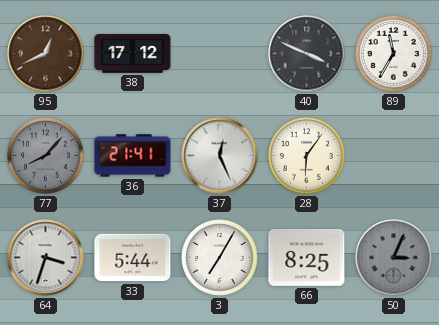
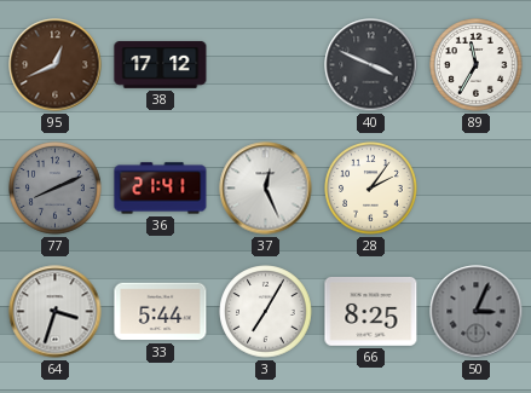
77: 8:07 -> 8:11 (56, 189)
28: 6:06 -> 2:06 (371, 189)
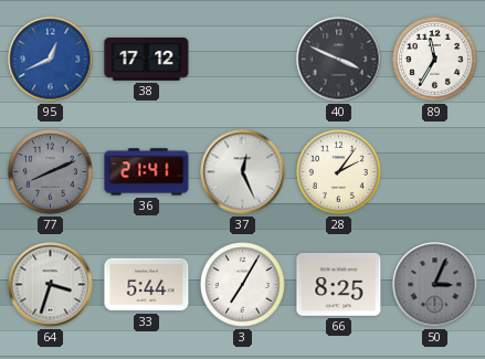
95 dial: brown -> blue (51, 60)
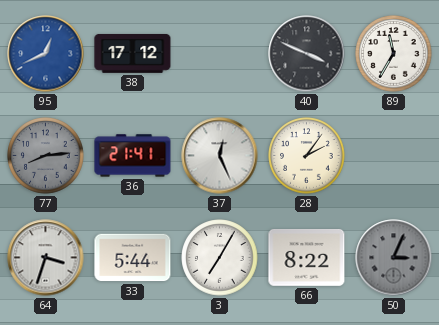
77: 8:11 -> 8:14 (46, 156)
66: 8:25 -> 8:22 (307, 258)
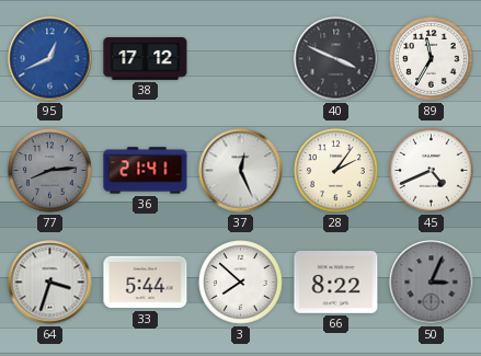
45: none -> 4:41 (432, 171)
3: 7:05 -> 7:52 (241, 283)
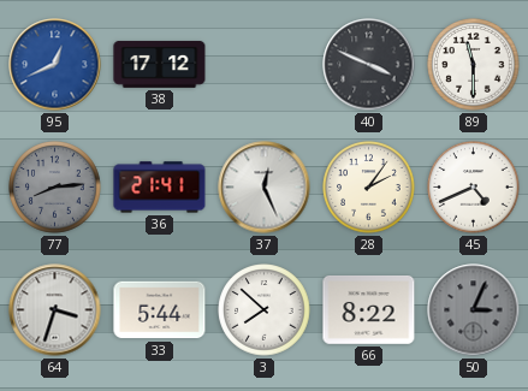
89: 11:35 -> 11:30 (474, 65)
